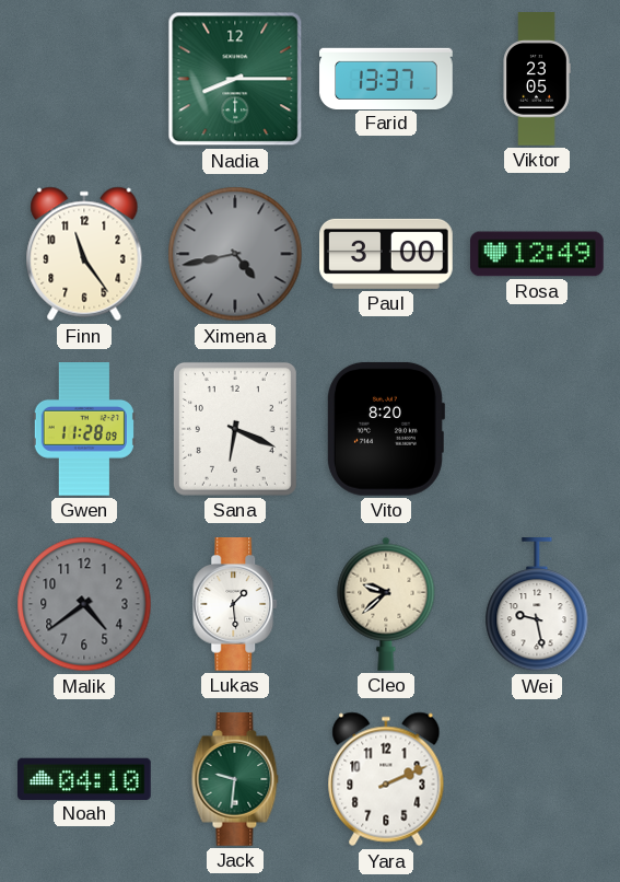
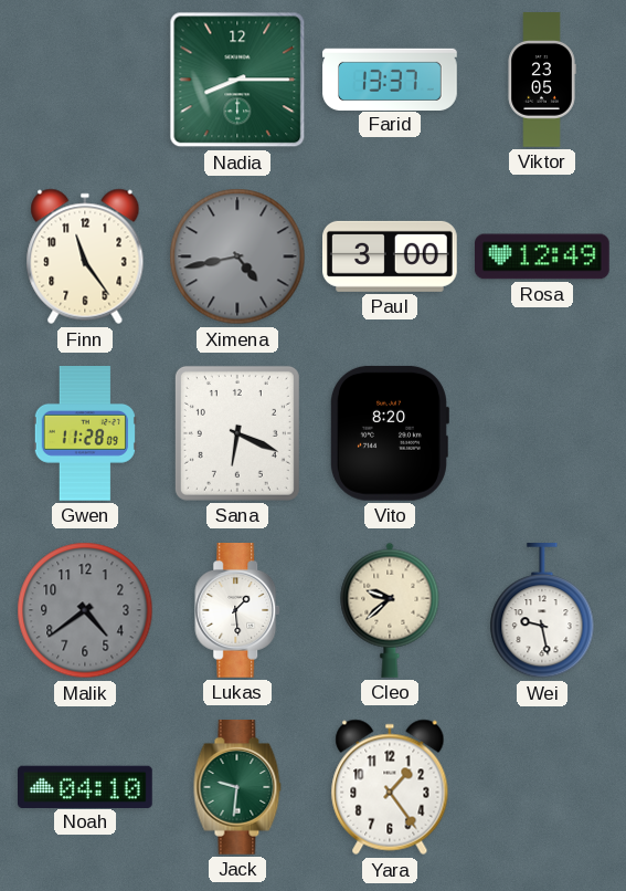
Yara: 2:11 -> 1:24 (390, 787)
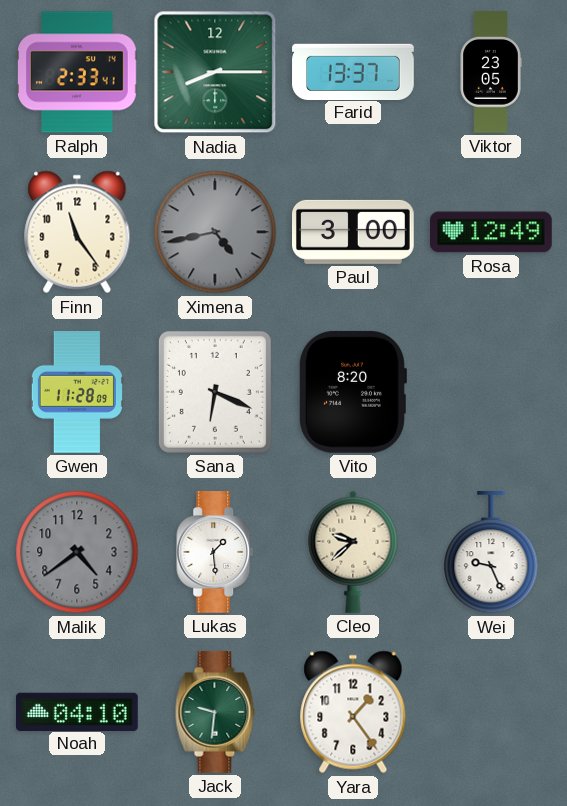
Ralph: none -> 2:33 (78, 72)
Wei: 9:28 -> 9:26 (491, 553)
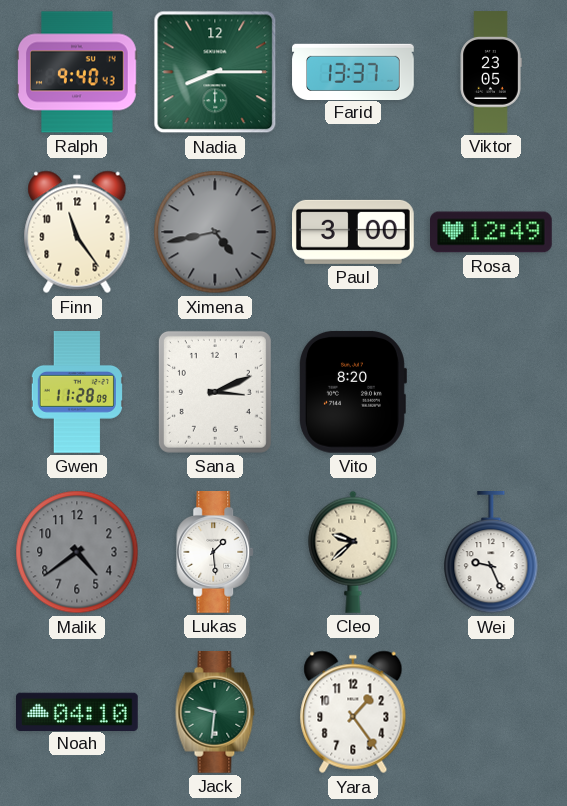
Ralph: 2:33 -> 9:40 (78, 72)
Sana: 6:19 -> 3:11 (215, 392)
